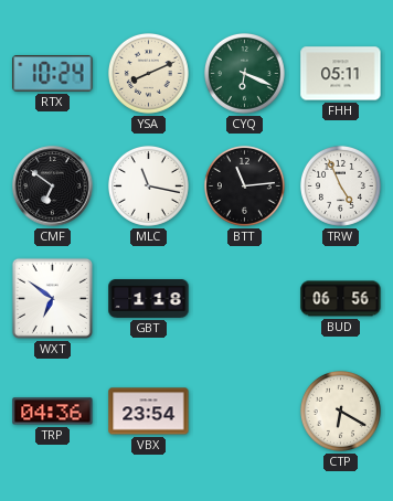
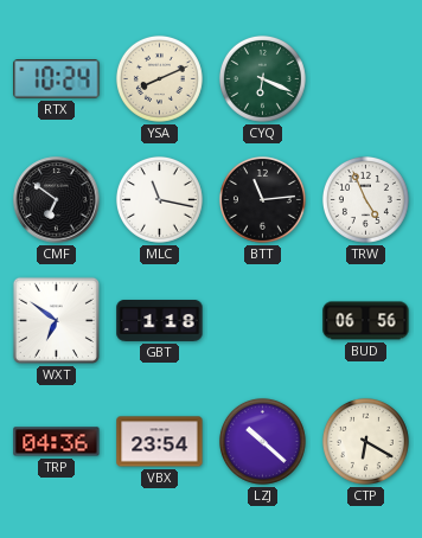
FHH: 05:11 -> none (341, 74)
LZJ: none -> 10:22 (262, 441)
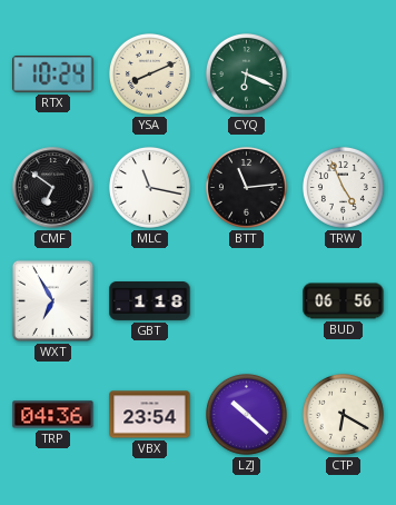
WXT: 6:51 -> 6:55 (52, 300)
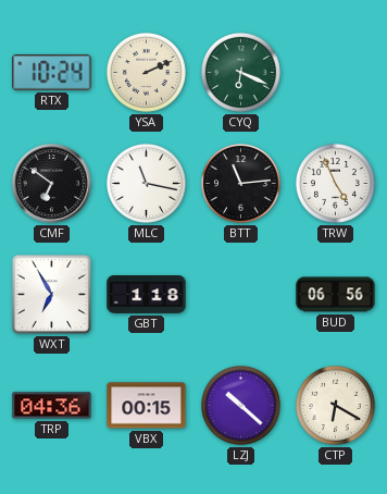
YSA: 8:11 -> 2:11 (146, 72)
VBX: 23:54 -> 00:15 (147, 406)
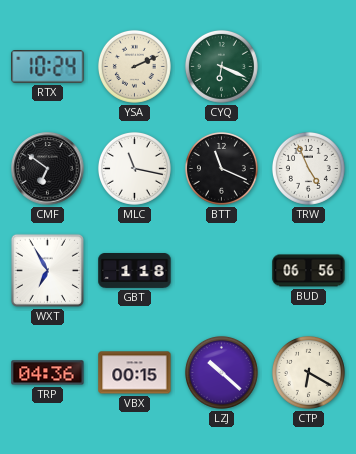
BTT: 11:14 -> 11:19 (221, 168)
